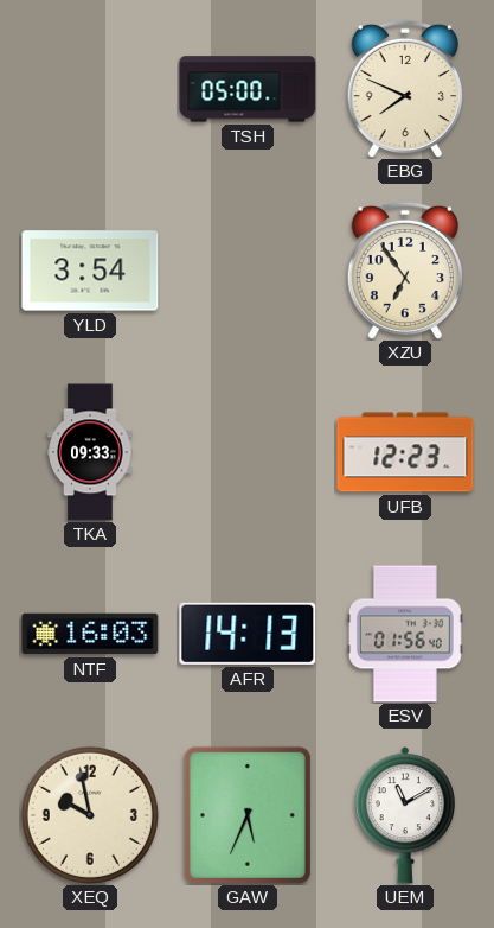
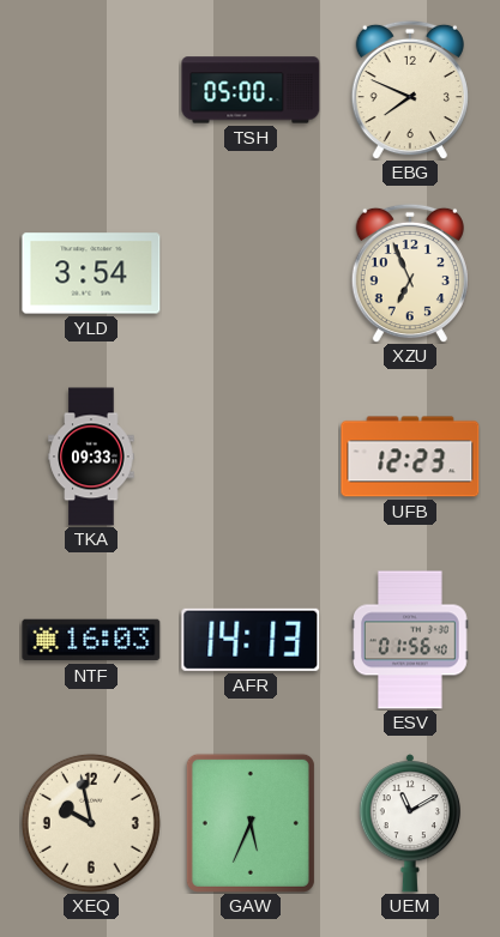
XZU: 6:54 -> 6:56 (410, 273)
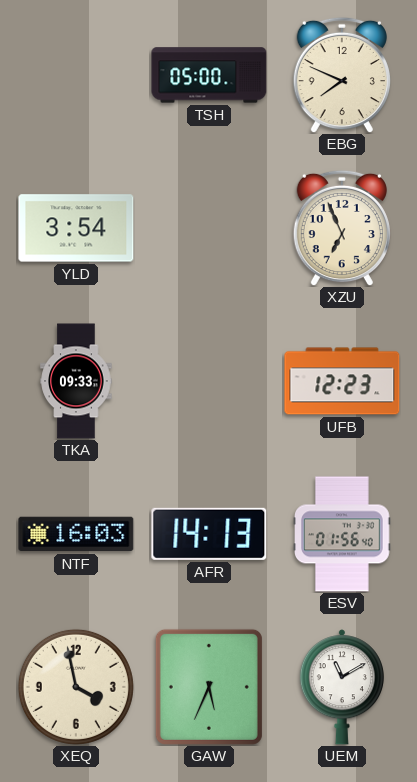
XEQ: 9:58 -> 3:58 (76, 687)
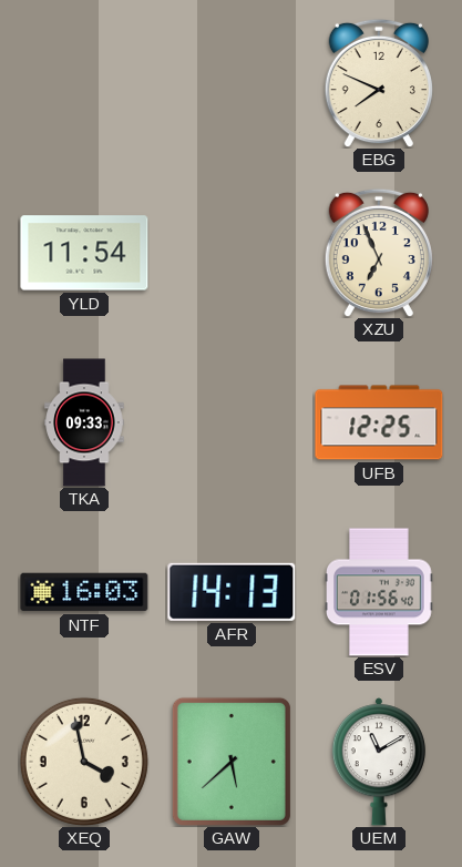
TSH: 05:00 -> none (209, 75)
YLD: 3:54 -> 11:54 (84, 253)
UFB: 12:23 -> 12:25 (379, 422)
GAW: 5:34 -> 5:38 (232, 762)
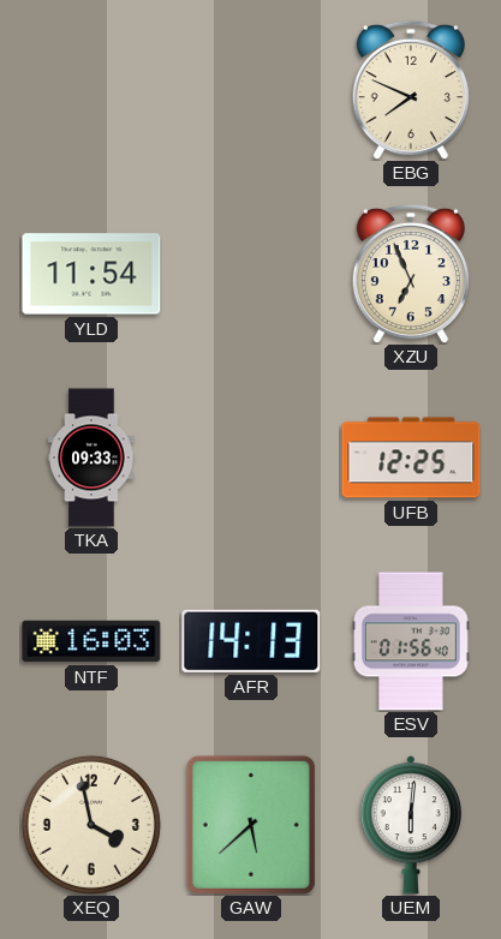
UEM: 11:10 -> 6:01 (411, 825)
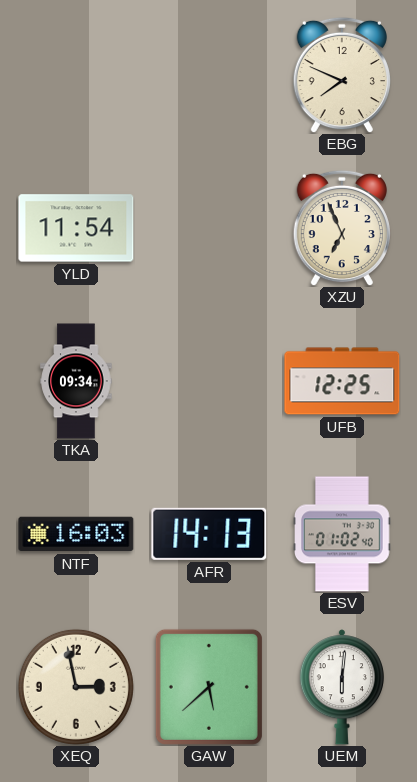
TKA: 09:33 -> 09:34 (76, 381)
ESV: 01:56 -> 01:02 (343, 534)
XEQ: 3:58 -> 2:58 (76, 687)
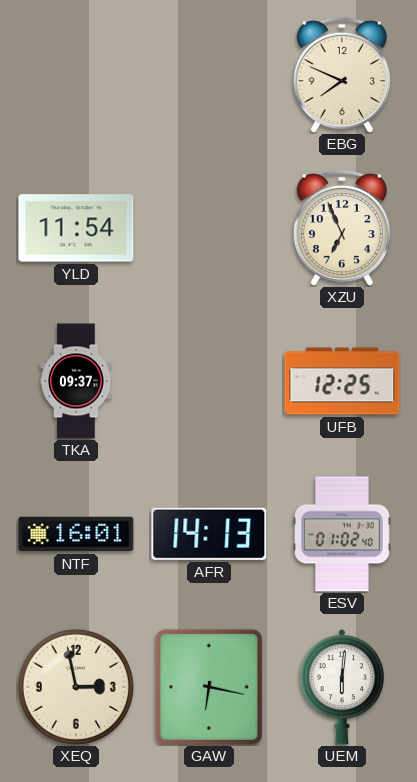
TKA: 09:34 -> 09:37 (76, 381)
NTF: 16:03 -> 16:01 (76, 534)
GAW: 5:38 -> 6:17 (209, 687)
